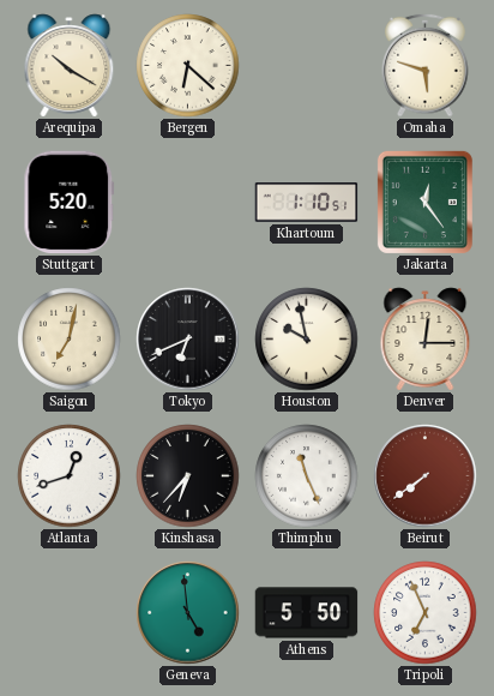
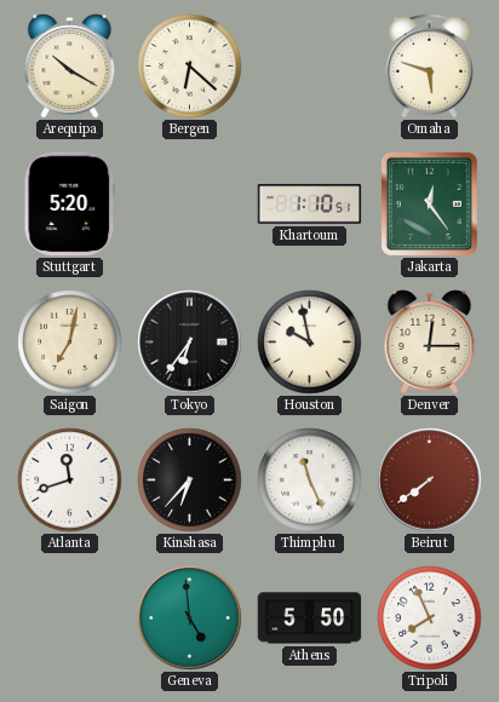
Tokyo: 6:41 -> 6:36 (190, 343)
Atlanta: 12:42 -> 11:42 (70, 481)
Tripoli: 6:56 -> 7:56 (430, 618)
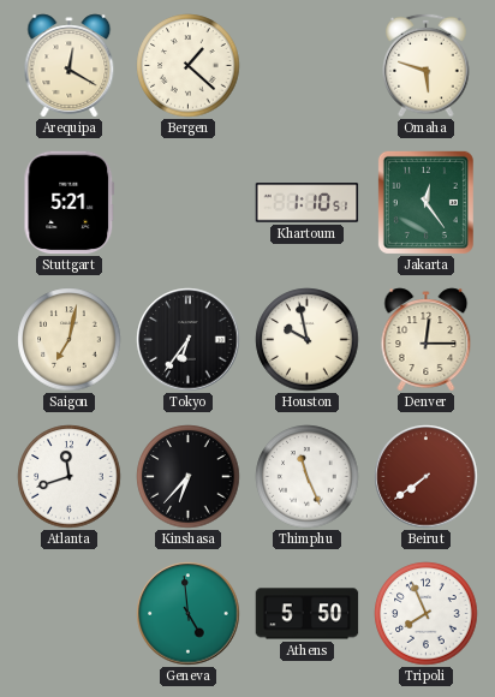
Arequipa: 10:20 -> 12:20 (70, 66)
Bergen: 6:22 -> 1:22 (189, 66)
Stuttgart: 5:20 -> 5:21 (70, 203)
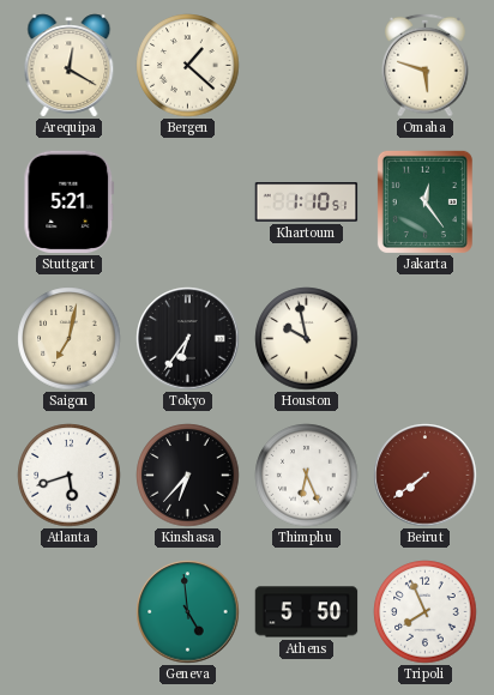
Denver: 12:15 -> none (427, 340)
Atlanta: 11:42 -> 5:42 (70, 476)
Thimphu: 11:26 -> 6:26 (307, 476)
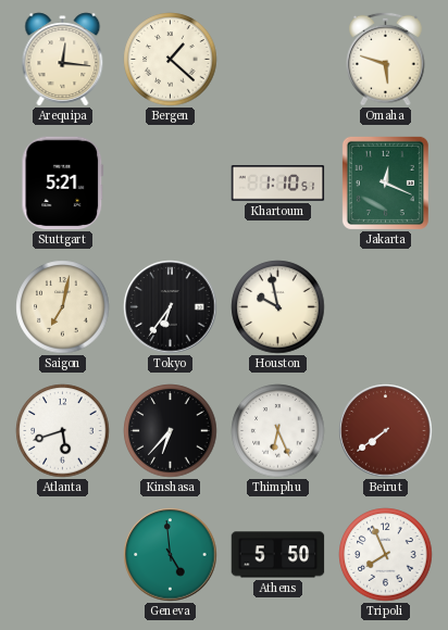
Arequipa: 12:20 -> 12:16 (63, 60)
Jakarta: 12:24 -> 12:19 (385, 182)
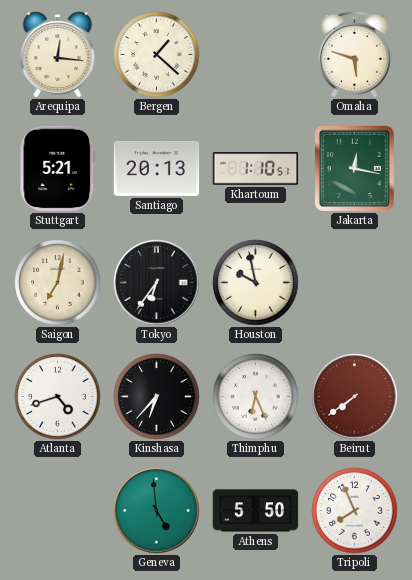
Santiago: none -> 20:13 (157, 168)
Jakarta: 12:19 -> 12:17 (354, 168)
Atlanta: 5:42 -> 4:42 (58, 397)
